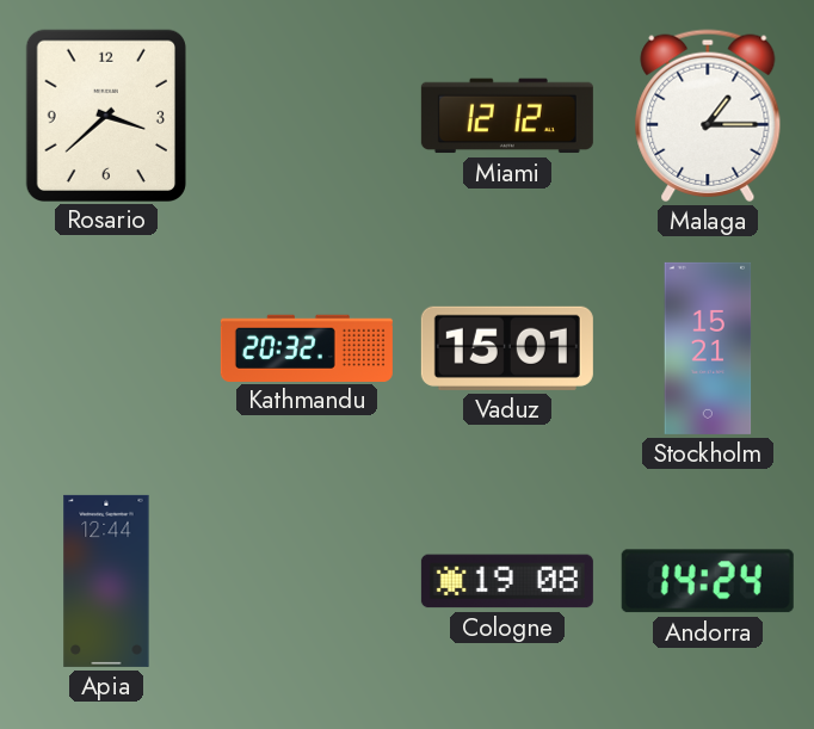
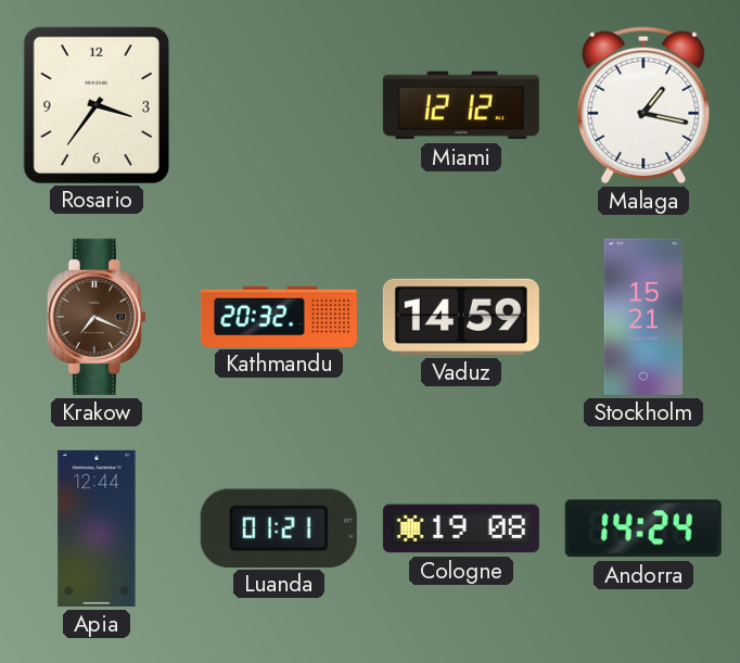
Rosario: 3:38 -> 3:36 (95, 104)
Malaga: 1:15 -> 1:17 (643, 105)
Krakow: none -> 7:19 (97, 317)
Vaduz: 15:01 -> 14:59 (461, 317)
Luanda: none -> 01:21 (279, 527)
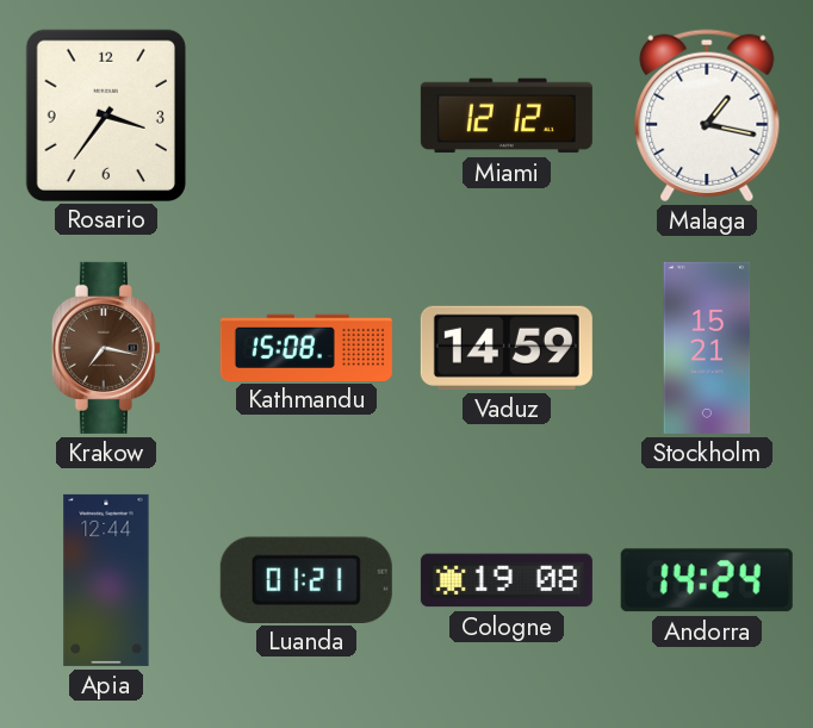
Krakow: 7:19 -> 7:17 (106, 348)
Kathmandu: 20:32 -> 15:08 (306, 347)
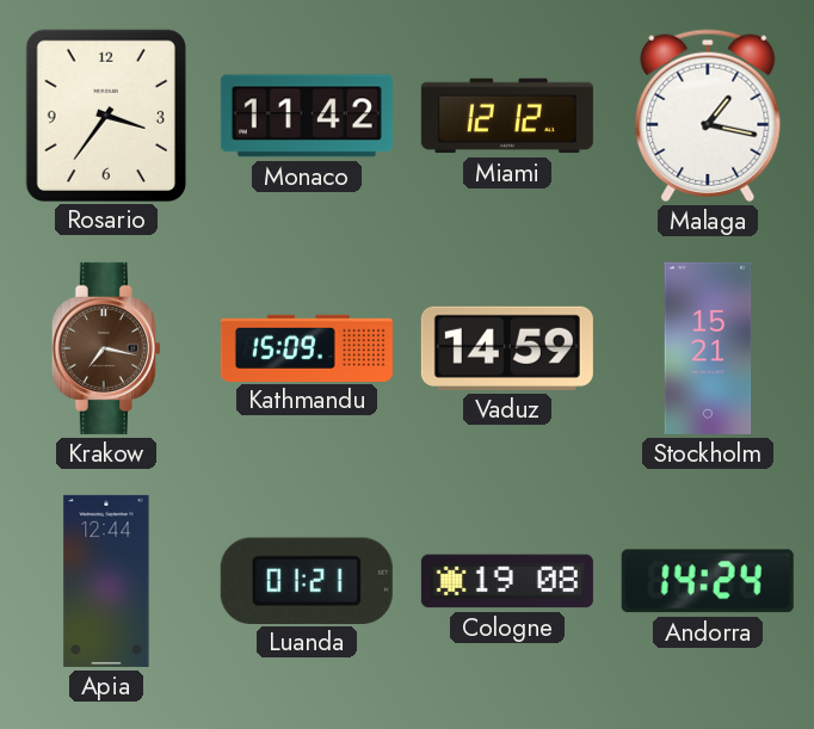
Monaco: none -> 11:42 (307, 116)
Kathmandu: 15:08 -> 15:09 (307, 347)
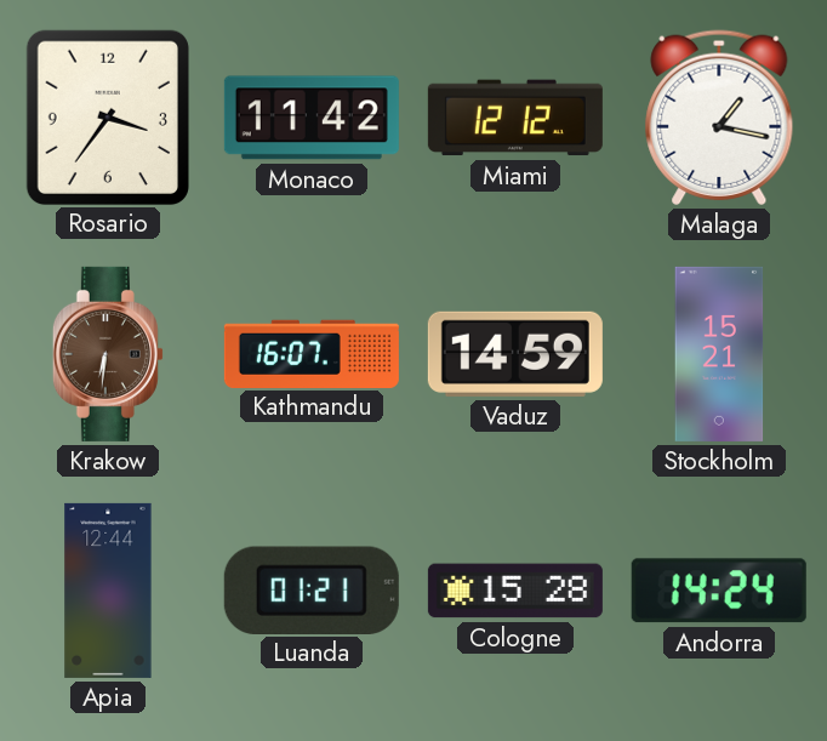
Krakow: 7:17 -> 6:31 (108, 354)
Kathmandu: 15:09 -> 16:07 (312, 353)
Cologne: 19:08 -> 15:28 (515, 591)
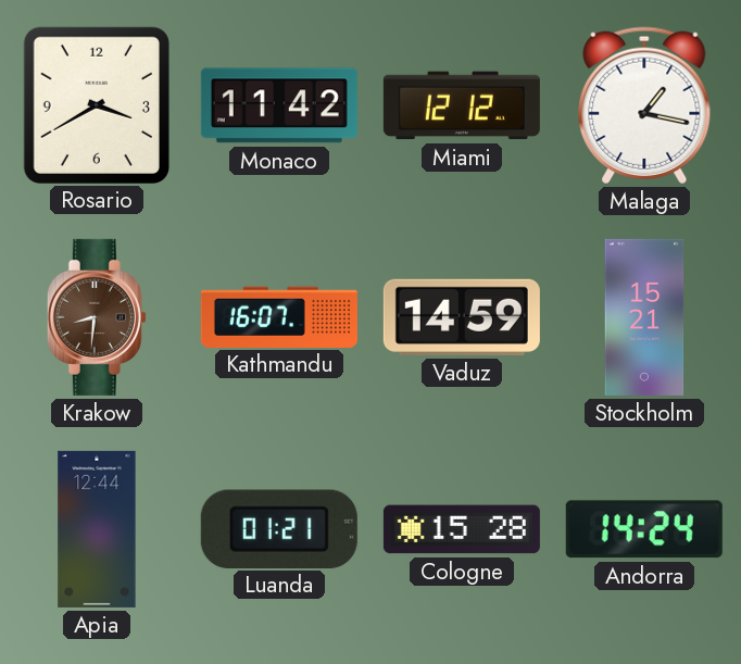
Rosario: 3:36 -> 3:40 (96, 104)
Krakow: 6:31 -> 8:31 (97, 317)
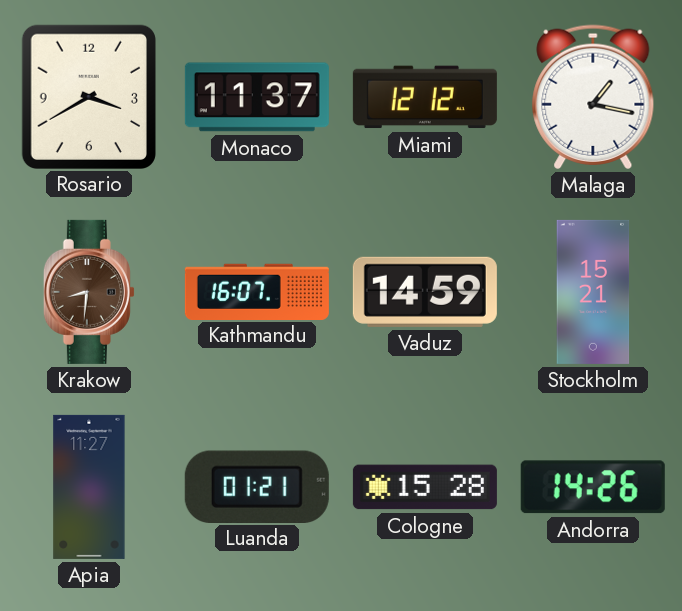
Monaco: 11:42 -> 11:37 (257, 97)
Apia: 12:44 -> 11:27 (89, 487)
Andorra: 14:24 -> 14:26 (593, 487)
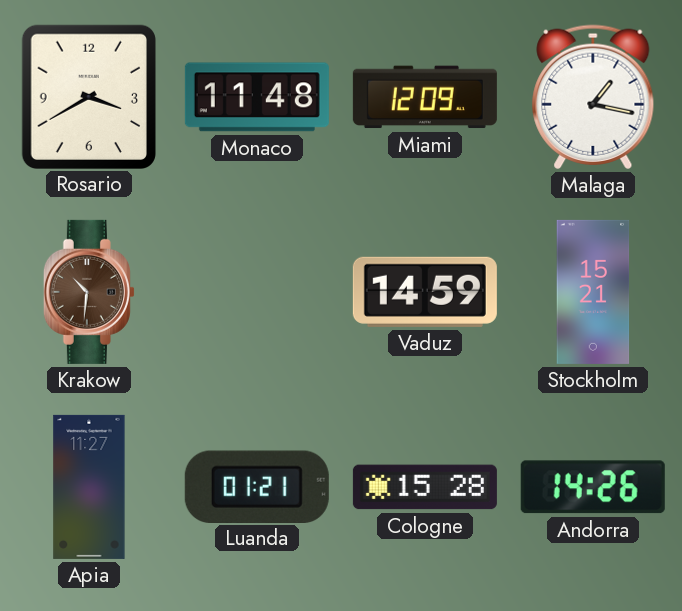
Monaco: 11:37 -> 11:48 (257, 97)
Miami: 12:12 -> 12:09 (425, 97)
Krakow: 8:31 -> 10:31 (89, 292)
Kathmandu: 16:07 -> none (257, 291)
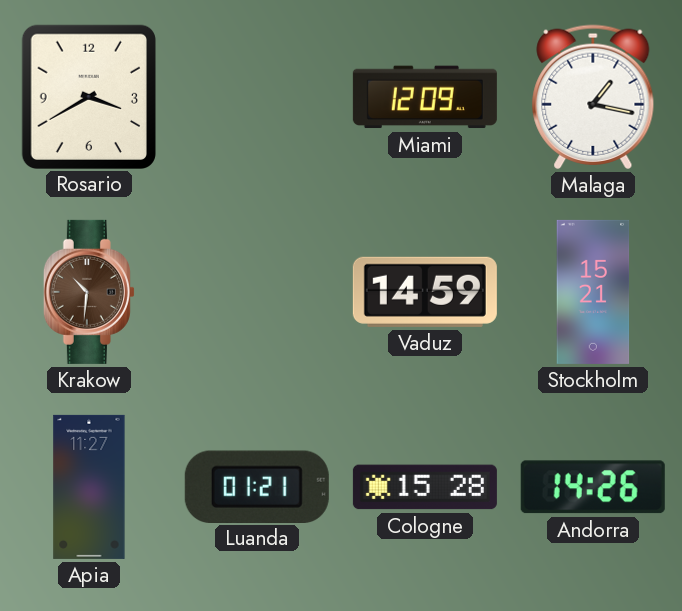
Monaco: 11:48 -> none (257, 97)
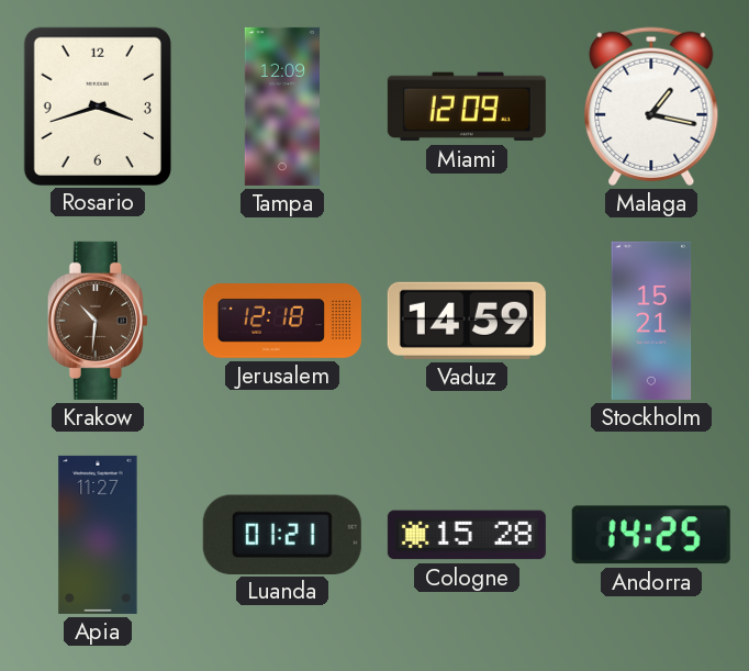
Rosario: 3:40 -> 3:42 (97, 105)
Tampa: none -> 12:09 (282, 107)
Jerusalem: none -> 12:18 (282, 321)
Andorra: 14:26 -> 14:25 (651, 535)
